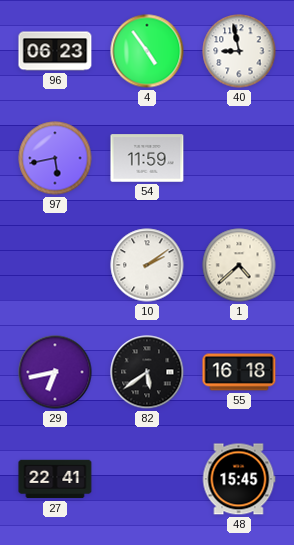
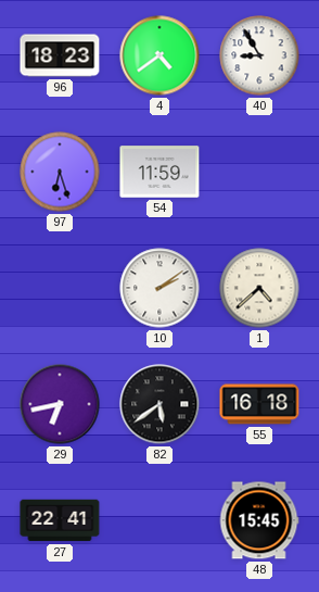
96: 06:23 -> 18:23 (60, 55)
4: 4:54 -> 4:39 (159, 55)
40: 8:58 -> 8:55 (259, 55)
97: 5:43 -> 6:27 (60, 172)
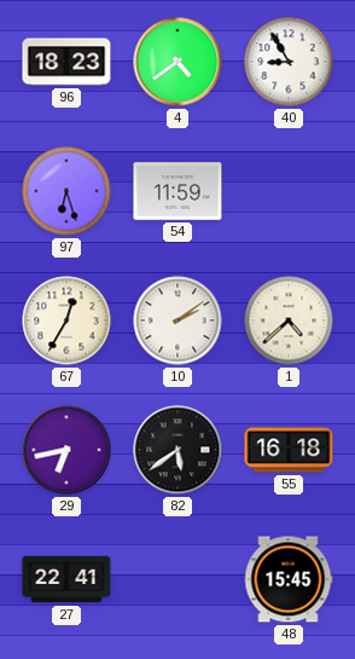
67: none -> 12:35 (66, 320)
